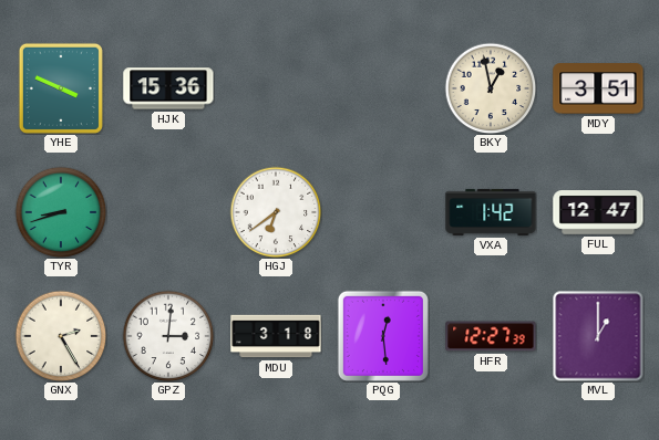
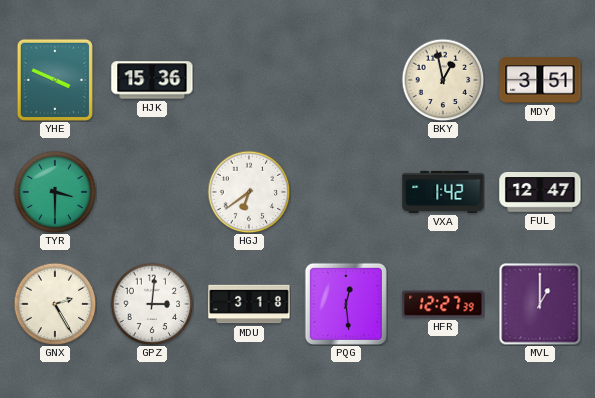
TYR: 8:42 -> 3:30 (55, 192)
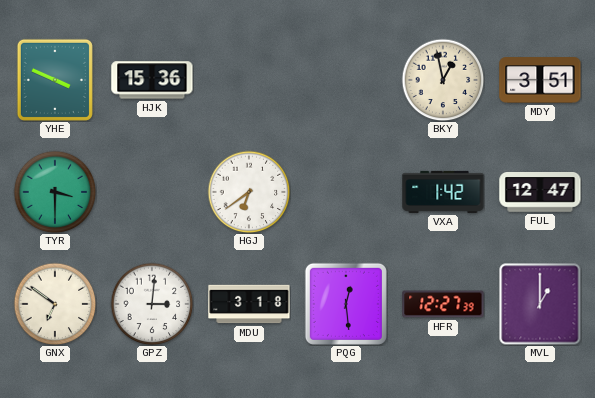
GNX: 2:25 -> 6:51 (55, 304)
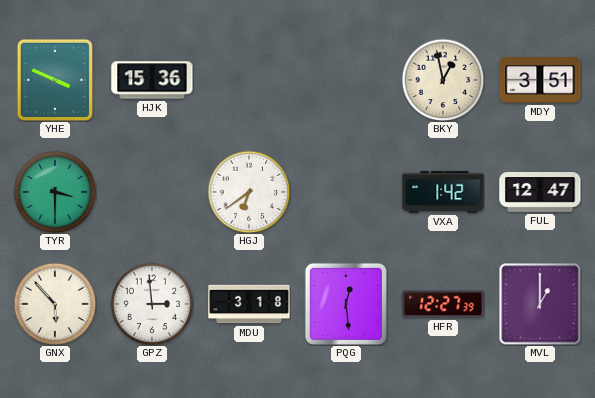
GNX: 6:51 -> 5:53 (55, 304)
GPZ: 3:01 -> 2:59 (152, 304)
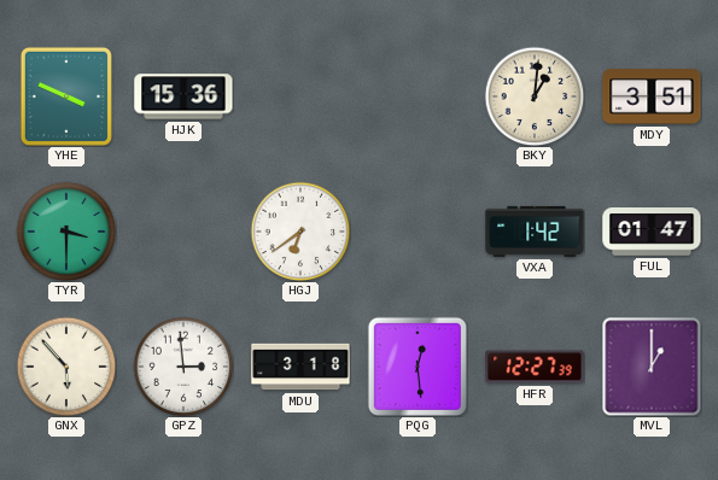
BKY: 12:58 -> 1:01 (535, 96)
FUL: 12:47 -> 01:47 (652, 232)
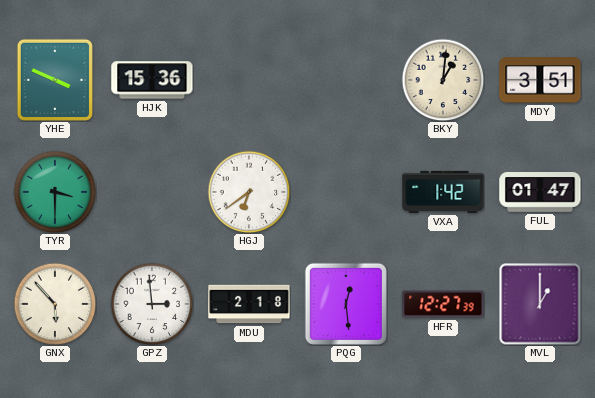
MDU: 3:18 -> 2:18 (249, 304)
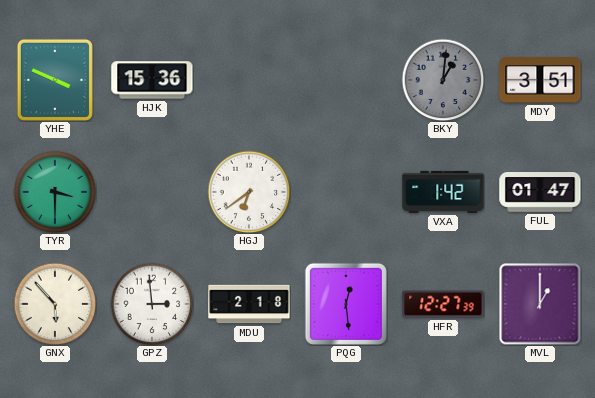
BKY dial: cream -> grey (443, 80)
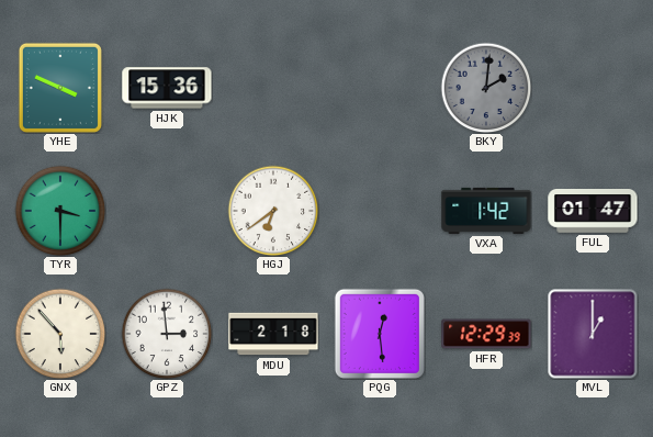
BKY: 1:01 -> 2:01 (486, 88)
MDY: 3:51 -> none (540, 80)
HFR: 12:27 -> 12:29 (486, 334)
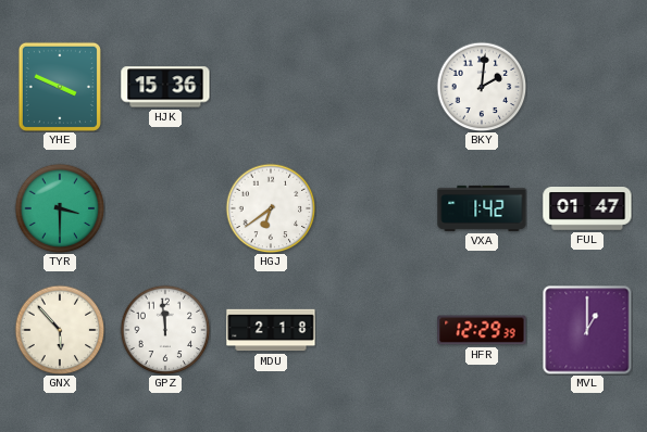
BKY dial: grey -> white (482, 87)
GPZ: 2:59 -> 11:59 (165, 330)
PQG: 12:29 -> none (380, 334)
